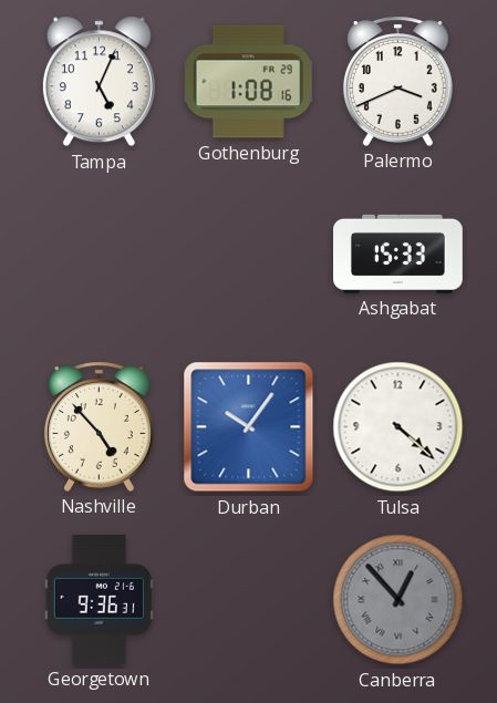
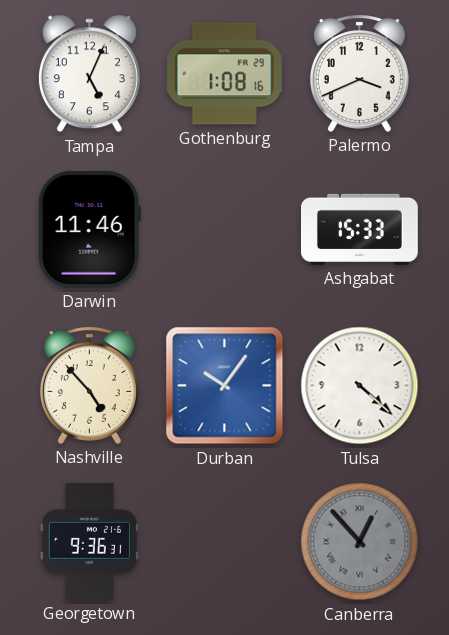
Darwin: none -> 11:46 (89, 229)
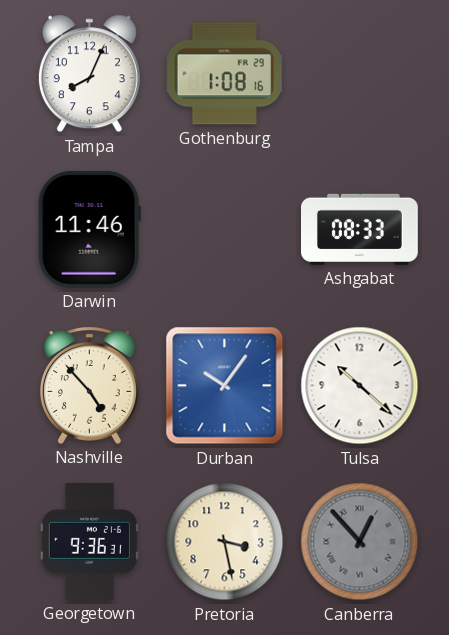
Tampa: 5:04 -> 8:04 (89, 74)
Palermo: 3:41 -> none (359, 73)
Ashgabat: 15:33 -> 08:33 (360, 229)
Tulsa: 4:22 -> 10:22 (360, 386)
Pretoria: none -> 3:28 (225, 542)
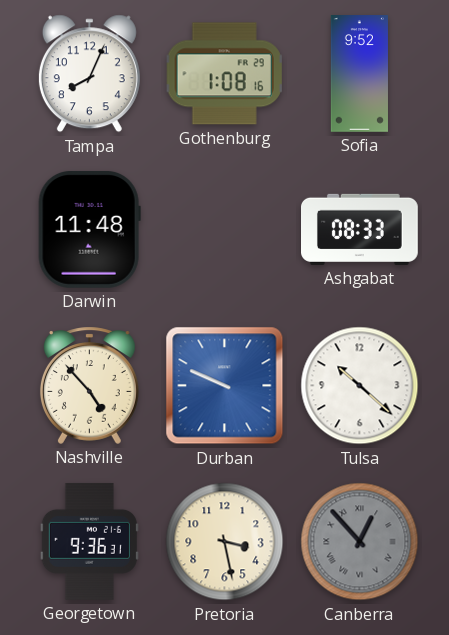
Sofia: none -> 9:52 (359, 74)
Darwin: 11:46 -> 11:48 (89, 229)
Durban: 10:06 -> 9:49 (225, 386)
